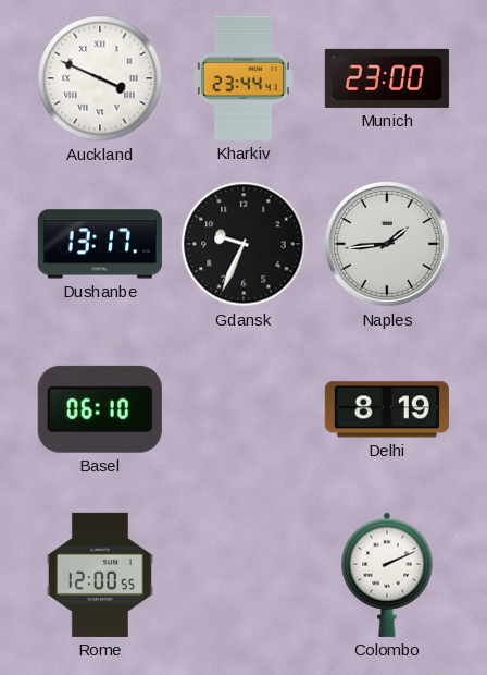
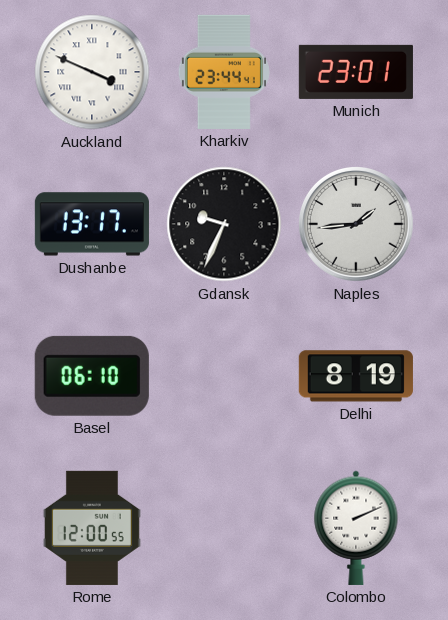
Munich: 23:00 -> 23:01 (356, 72)
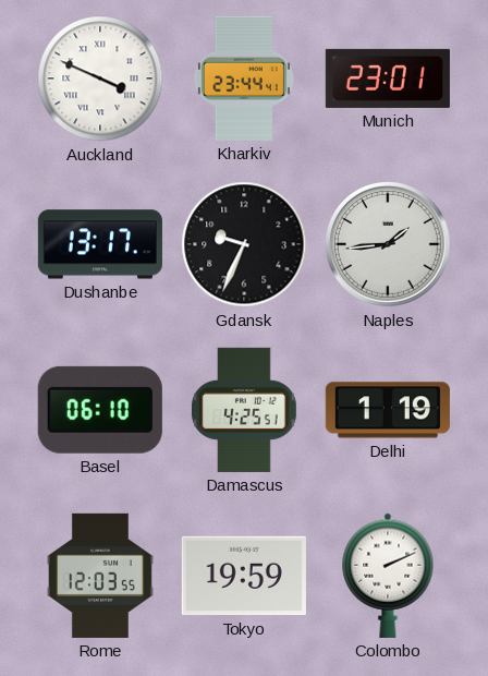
Damascus: none -> 4:25 (245, 410)
Delhi: 8:19 -> 1:19 (388, 410)
Rome: 12:00 -> 12:03 (100, 576)
Tokyo: none -> 19:59 (244, 576)
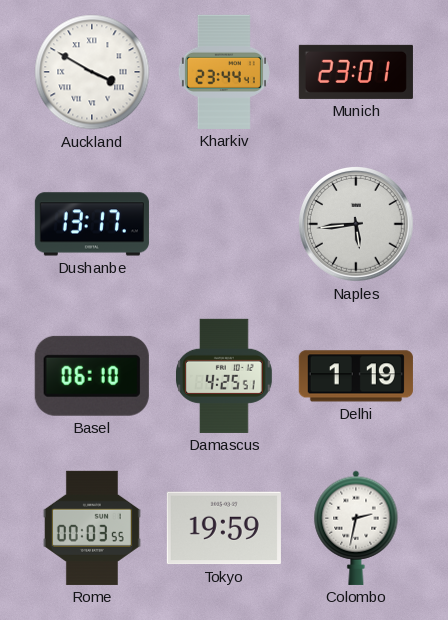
Auckland: 3:49 -> 3:50 (92, 72)
Gdansk: 9:34 -> none (244, 244)
Naples: 1:44 -> 5:44 (356, 224)
Rome: 12:03 -> 00:03 (92, 528)
Colombo: 2:11 -> 2:32 (356, 528)
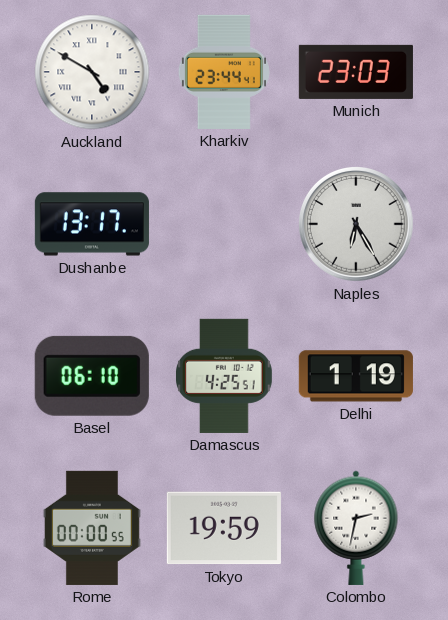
Auckland: 3:50 -> 4:50 (92, 72)
Munich: 23:01 -> 23:03 (356, 72)
Naples: 5:44 -> 6:25 (356, 224)
Rome: 00:03 -> 00:00 (92, 528)
